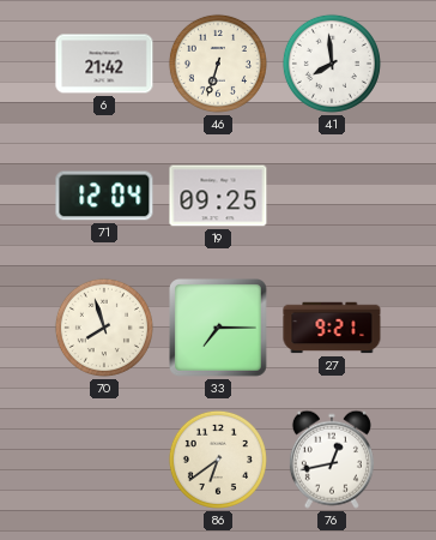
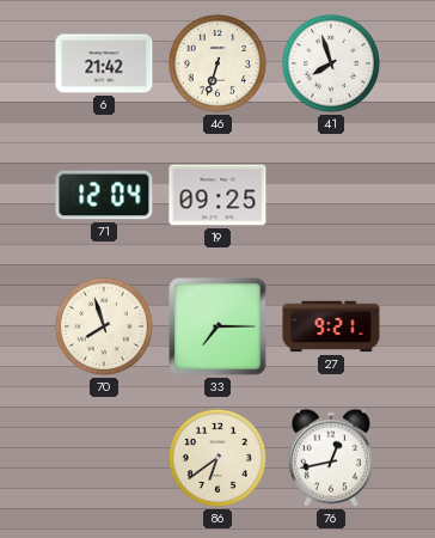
41: 7:59 -> 7:57 (331, 63)
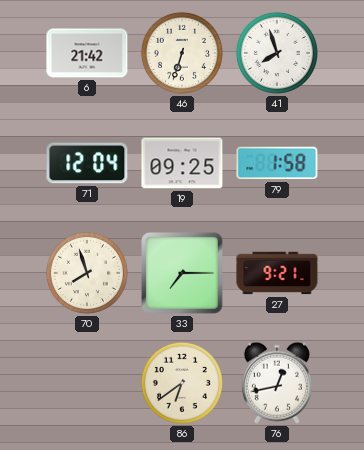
79: none -> 1:58 (277, 163)
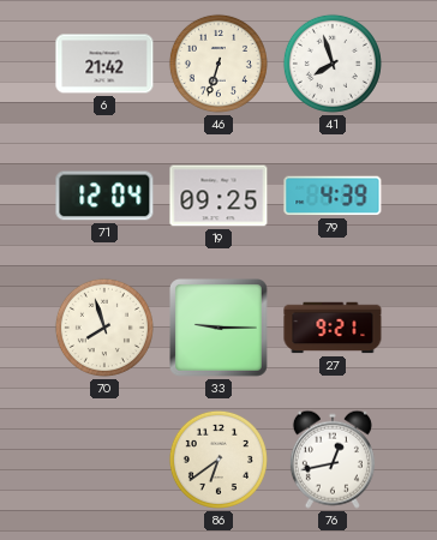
79: 1:58 -> 4:39 (333, 196)
33: 7:15 -> 9:15 (220, 329)
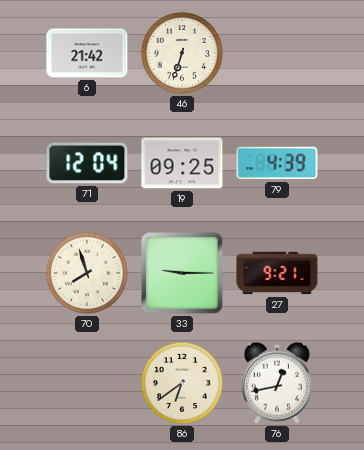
41: 7:57 -> none (333, 64)
